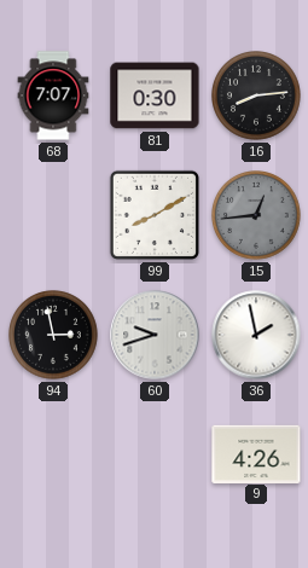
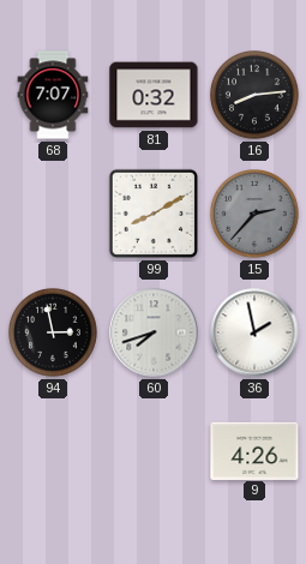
81: 0:30 -> 0:32 (154, 95)
15: 12:44 -> 2:37 (256, 215)
60: 9:42 -> 7:42 (154, 332)
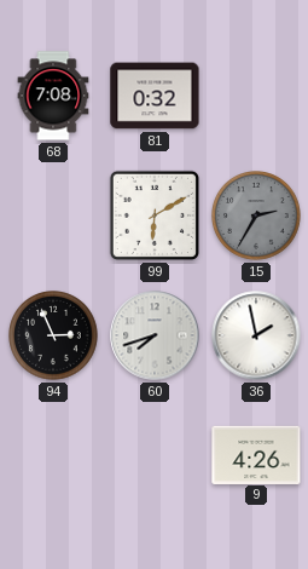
68: 7:07 -> 7:08 (53, 96)
16: 8:14 -> none (256, 96)
99: 8:10 -> 6:10 (155, 215)
15: 2:37 -> 2:35 (257, 217)
94: 2:58 -> 2:56 (54, 337)
